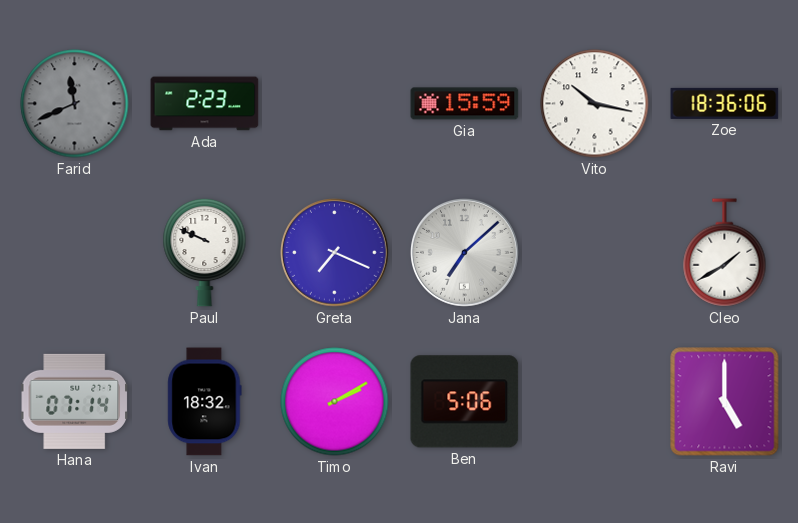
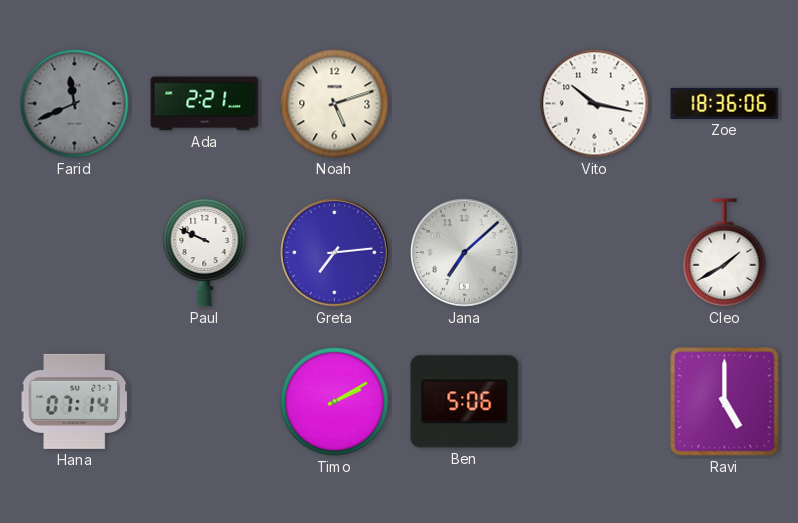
Ada: 2:23 -> 2:21 (205, 104)
Noah: none -> 5:12 (335, 104)
Gia: 15:59 -> none (465, 104)
Greta: 7:19 -> 7:14 (335, 253)
Ivan: 18:32 -> none (205, 402)
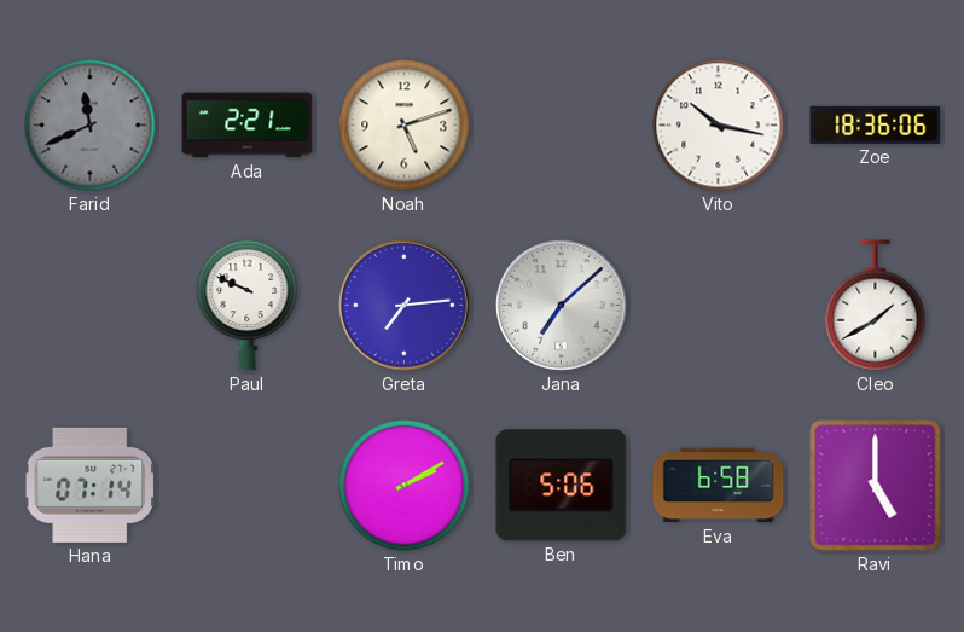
Eva: none -> 6:58 (719, 486)
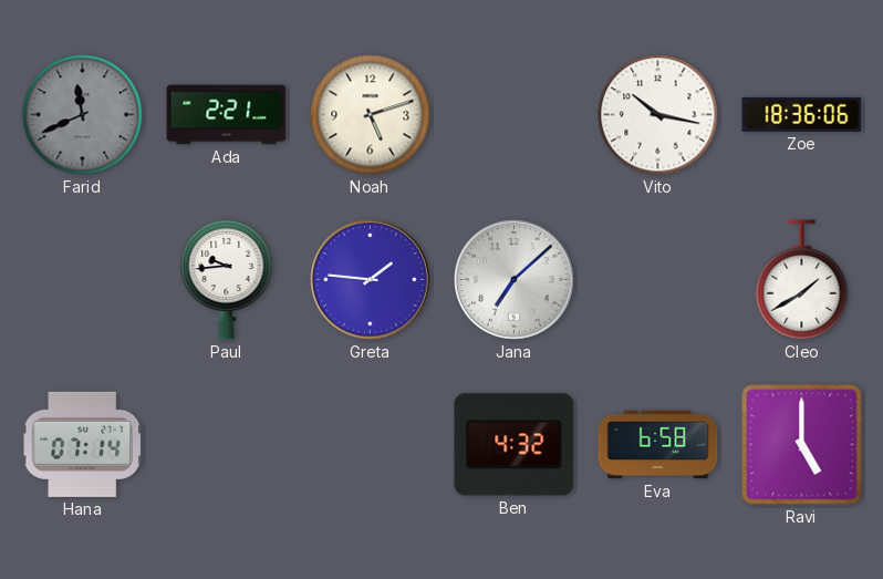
Paul: 9:49 -> 9:44 (227, 279)
Greta: 7:14 -> 1:46 (371, 280)
Timo: 2:10 -> none (405, 486)
Ben: 5:06 -> 4:32 (515, 445)
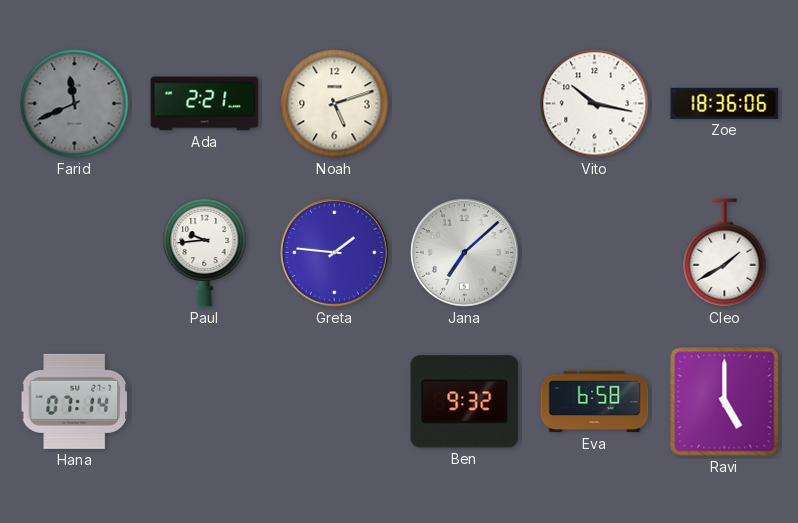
Ben: 4:32 -> 9:32 (465, 402)
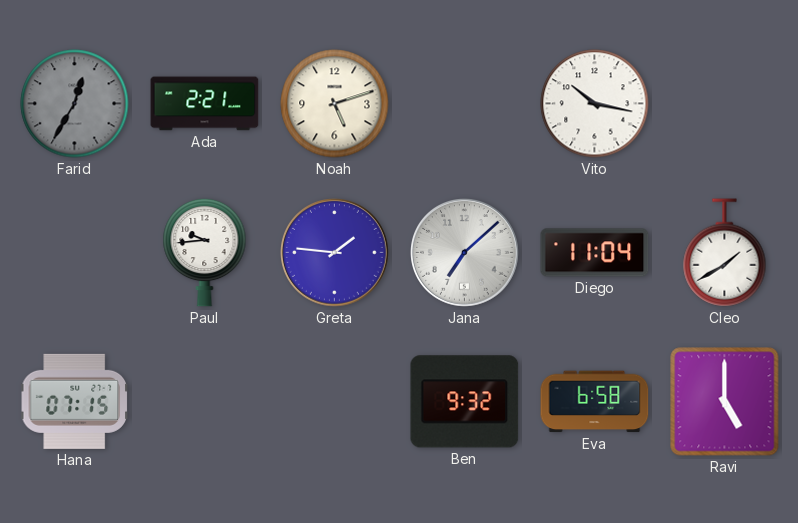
Farid: 11:41 -> 12:35 (75, 104)
Zoe: 18:36 -> none (725, 103)
Diego: none -> 11:04 (595, 253)
Hana: 07:14 -> 07:15 (75, 401)
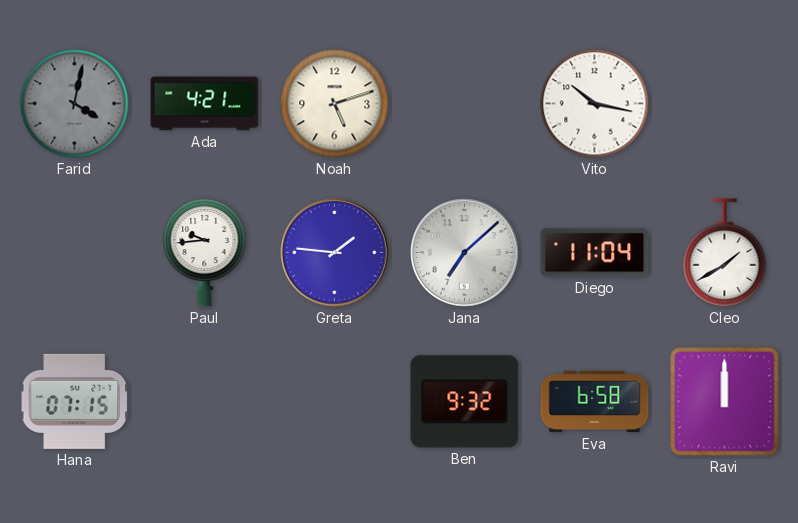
Farid: 12:35 -> 4:02 (75, 104)
Ada: 2:21 -> 4:21 (205, 104)
Ravi: 5:00 -> 12:00 (725, 402)
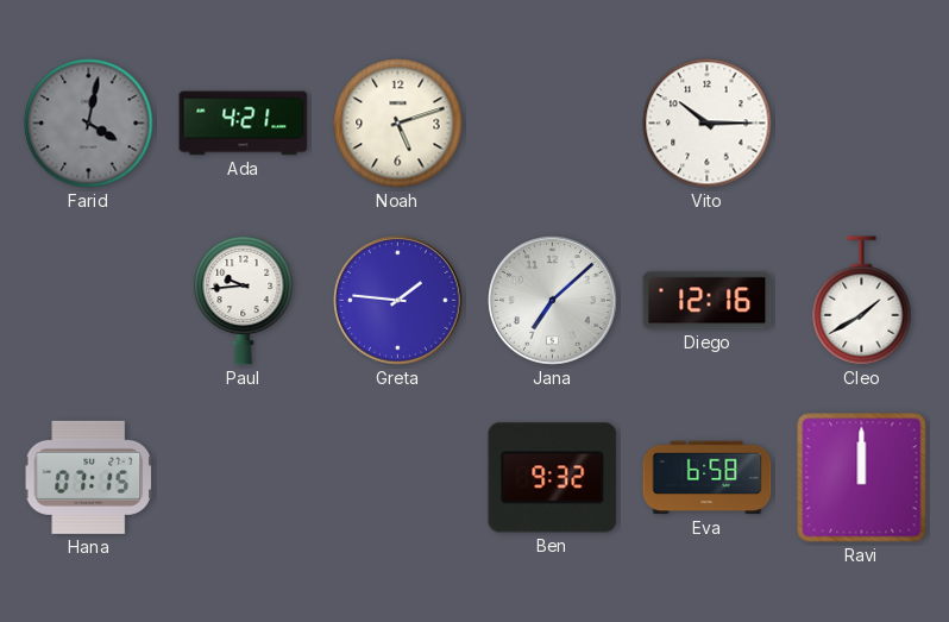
Vito: 10:17 -> 10:15 (708, 124)
Diego: 11:04 -> 12:16 (708, 301)
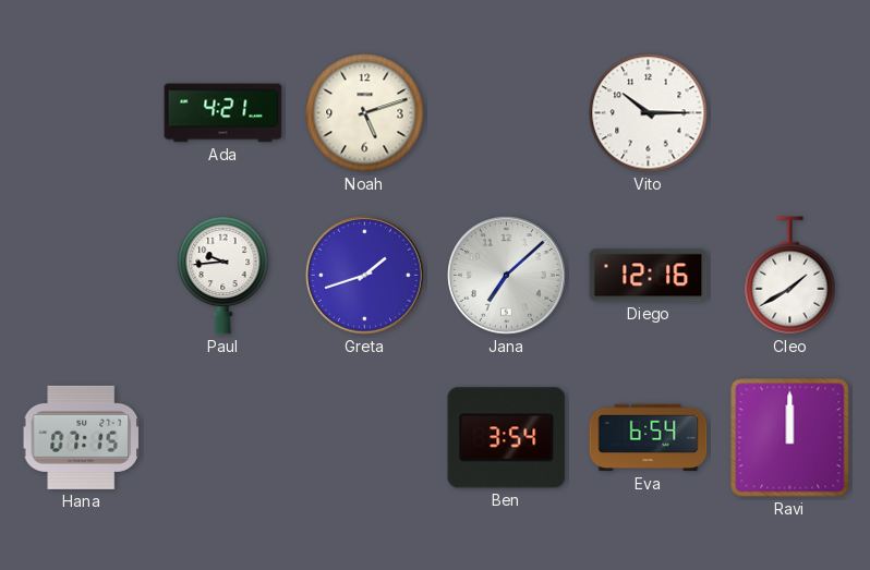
Farid: 4:02 -> none (89, 124)
Greta: 1:46 -> 1:42 (365, 276)
Ben: 9:32 -> 3:54 (507, 438)
Eva: 6:58 -> 6:54 (649, 438)
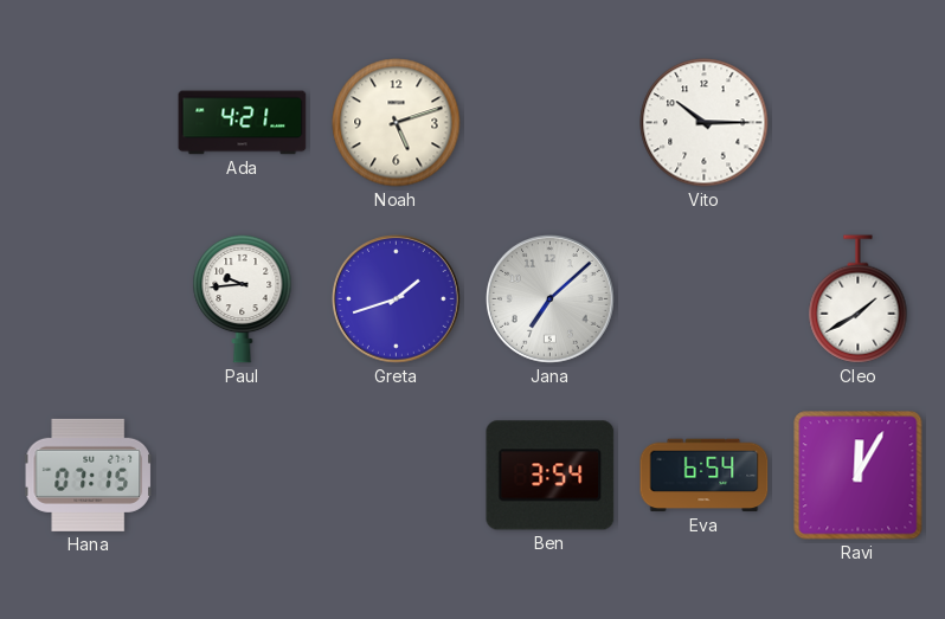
Diego: 12:16 -> none (649, 276)
Ravi: 12:00 -> 12:05 (859, 476)
